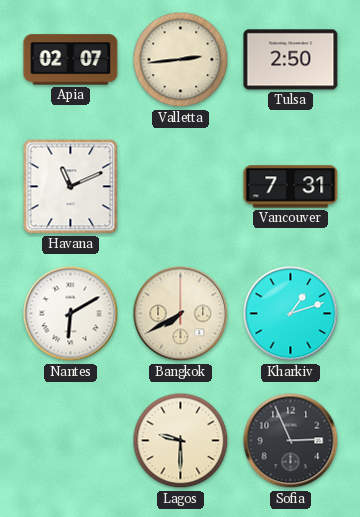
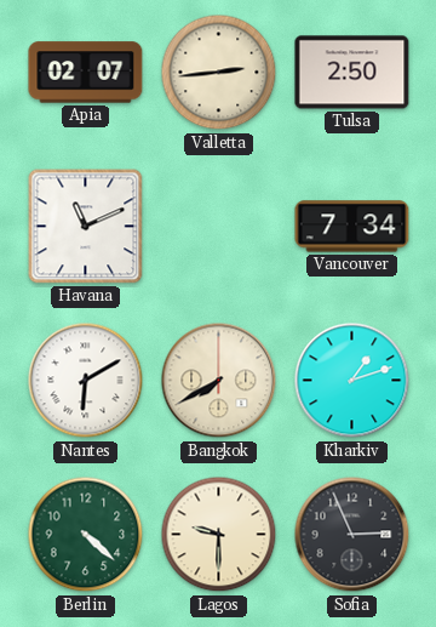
Vancouver: 7:31 -> 7:34 (352, 227)
Berlin: none -> 4:22 (86, 535)
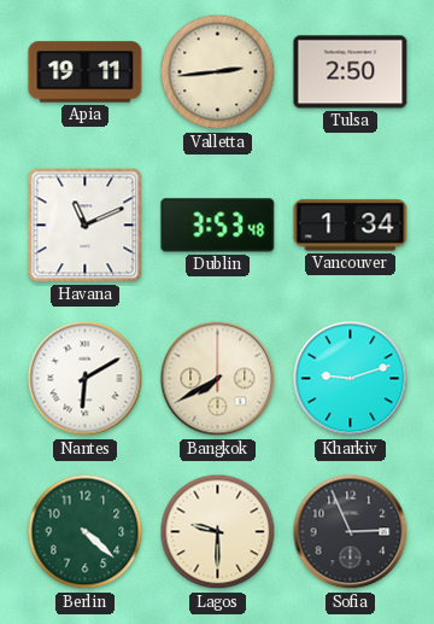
Apia: 02:07 -> 19:11 (86, 72)
Dublin: none -> 3:53 (218, 226)
Vancouver: 7:34 -> 1:34 (351, 226)
Kharkiv: 1:12 -> 9:12 (351, 379)
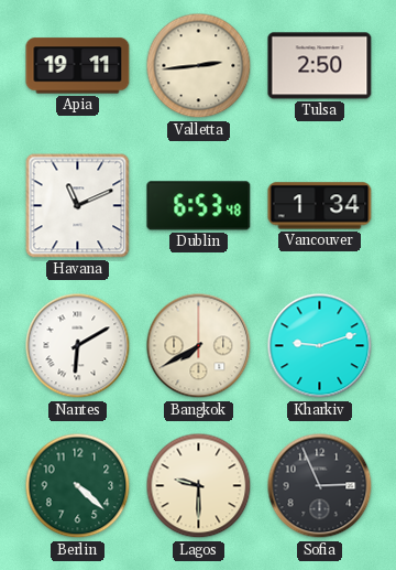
Dublin: 3:53 -> 6:53 (199, 206)
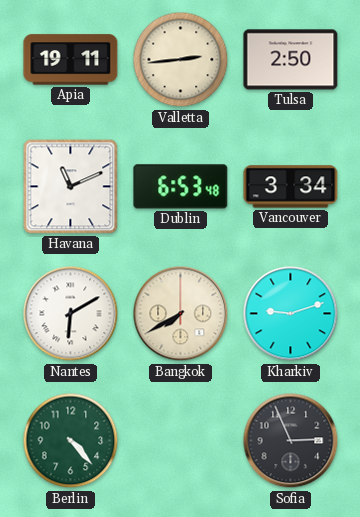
Vancouver: 1:34 -> 3:34 (291, 187)
Berlin: 4:22 -> 4:23 (71, 441)
Lagos: 9:30 -> none (199, 486)
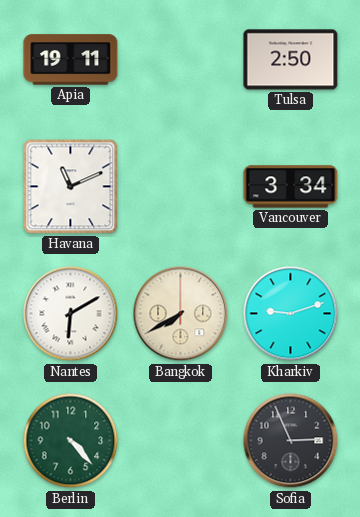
Valletta: 2:44 -> none (181, 60)
Dublin: 6:53 -> none (181, 187)
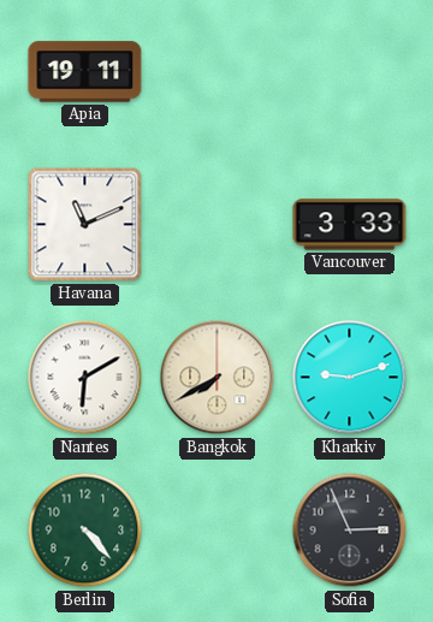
Tulsa: 2:50 -> none (291, 60)
Vancouver: 3:34 -> 3:33 (350, 225)
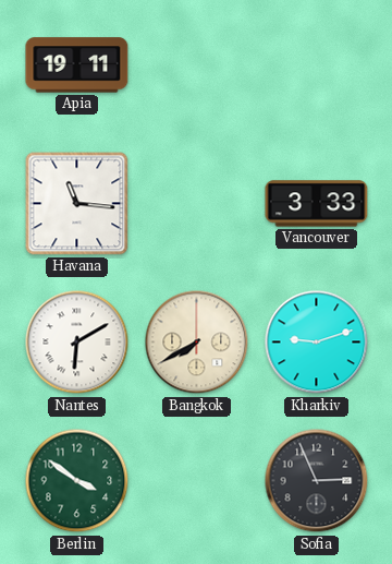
Havana: 11:11 -> 11:16 (77, 204)
Berlin: 4:23 -> 3:51 (77, 481)
